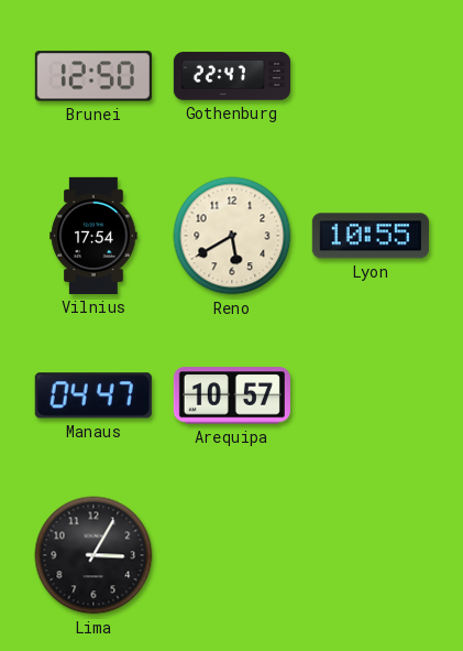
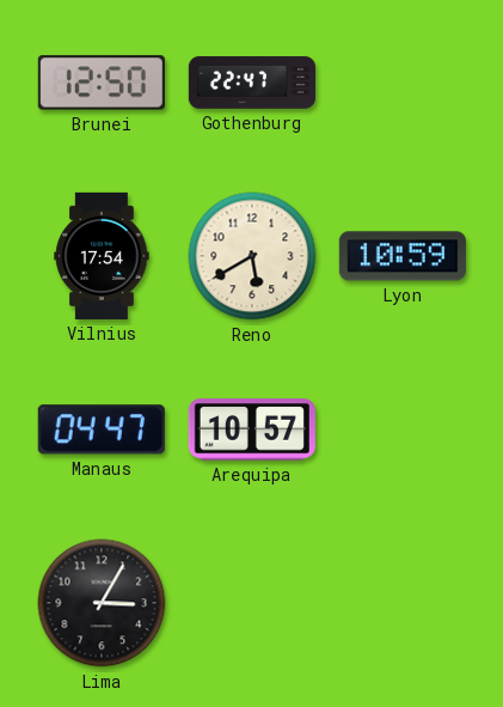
Lyon: 10:55 -> 10:59 (403, 256)
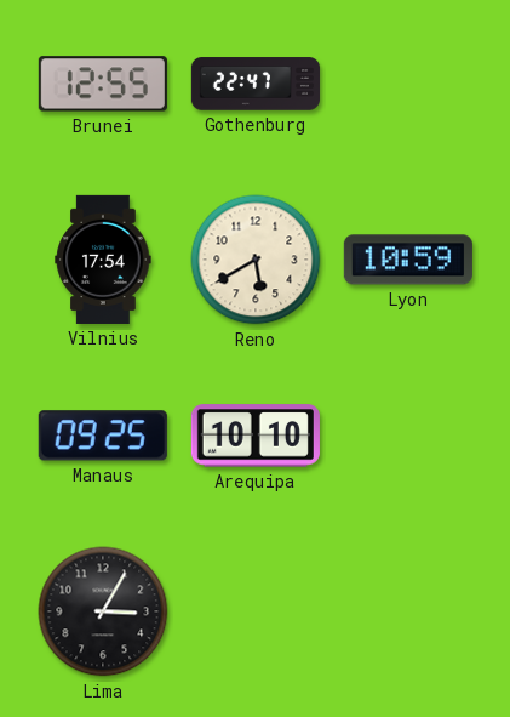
Brunei: 12:50 -> 12:55 (103, 84)
Manaus: 04:47 -> 09:25 (103, 436)
Arequipa: 10:57 -> 10:10 (256, 436)
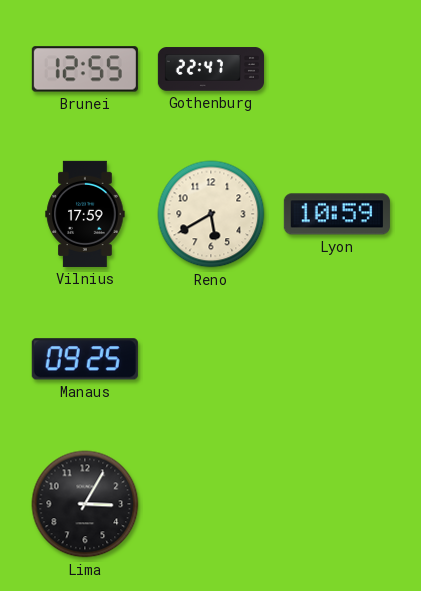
Vilnius: 17:54 -> 17:59 (85, 214)
Arequipa: 10:10 -> none (256, 436)
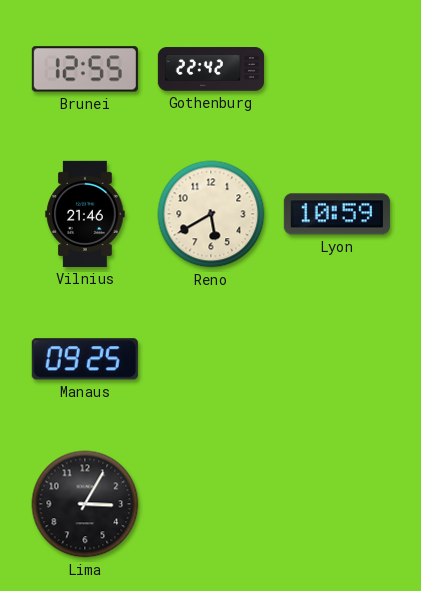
Gothenburg: 22:47 -> 22:42 (210, 69)
Vilnius: 17:59 -> 21:46 (85, 214)
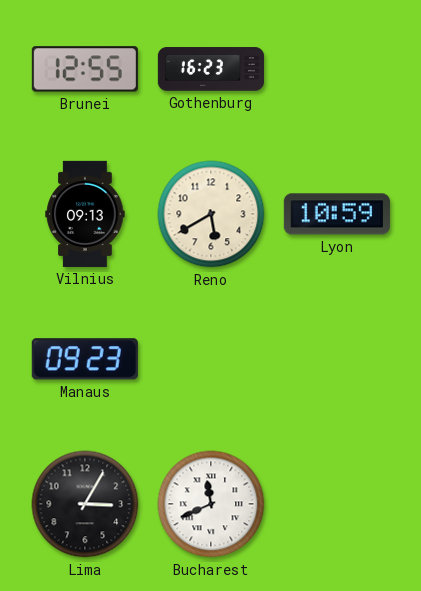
Gothenburg: 22:42 -> 16:23 (210, 69)
Vilnius: 21:46 -> 09:13 (85, 214)
Manaus: 09:25 -> 09:23 (85, 359)
Bucharest: none -> 11:41 (211, 504)
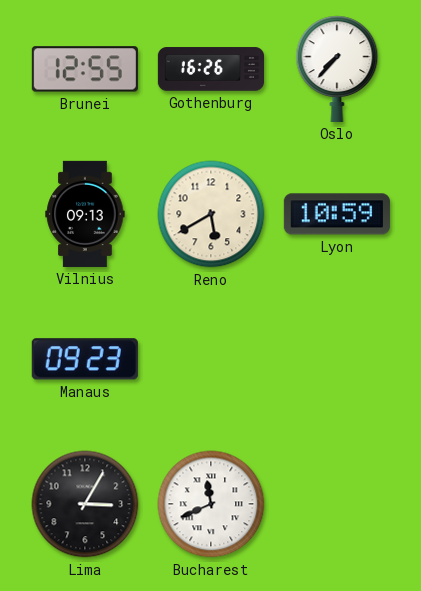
Gothenburg: 16:23 -> 16:26 (210, 69)
Oslo: none -> 7:37 (337, 69)
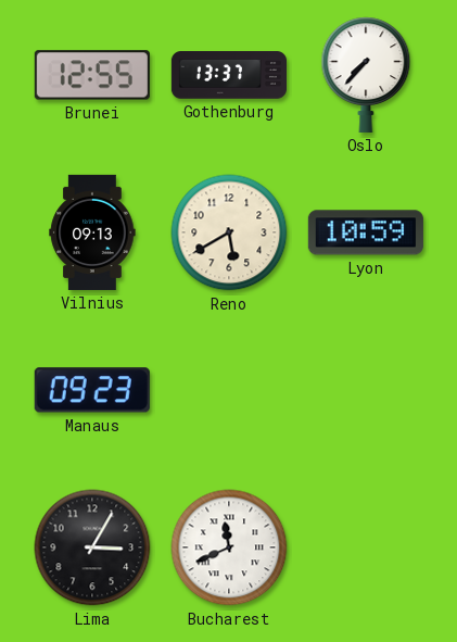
Gothenburg: 16:26 -> 13:37 (228, 75)
